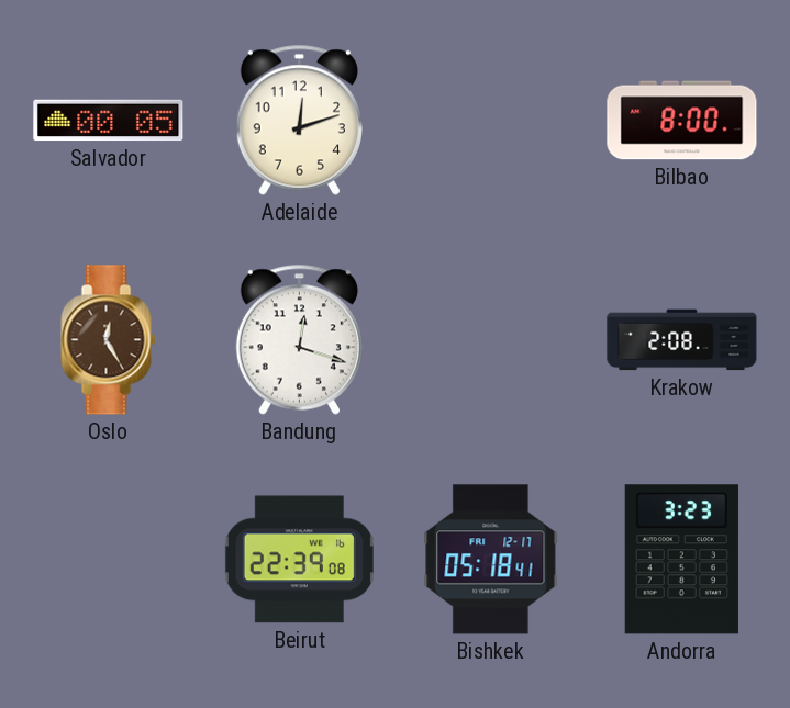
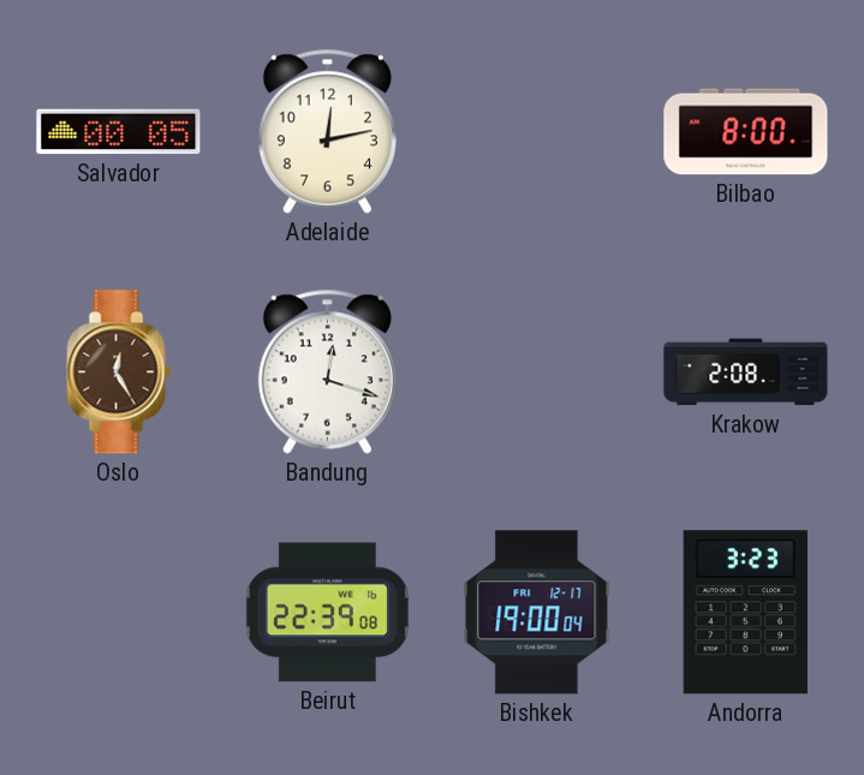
Adelaide: 12:12 -> 12:13 (327, 131)
Bishkek: 05:18 -> 19:00 (537, 613)
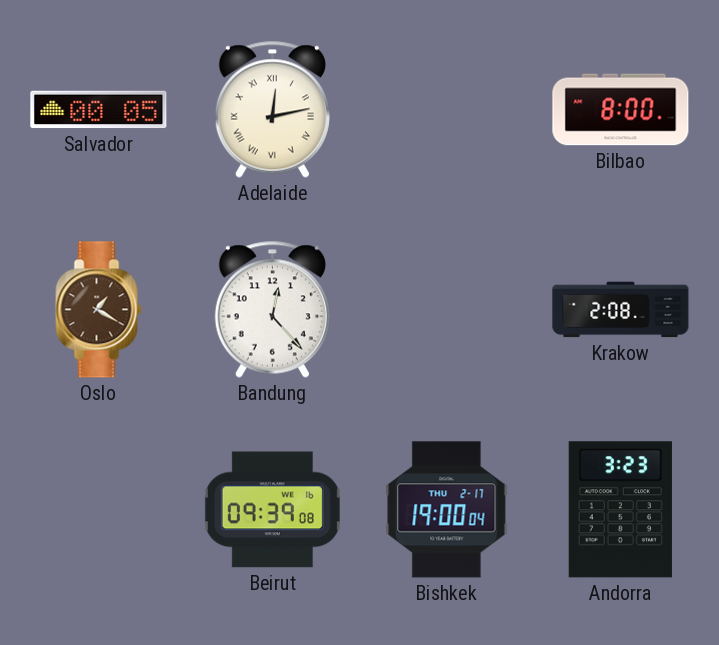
Adelaide numerals: Arabic -> Roman (272, 109)
Oslo: 12:25 -> 1:20 (99, 310)
Bandung: 12:18 -> 12:23 (272, 309)
Beirut: 22:39 -> 09:39 (272, 510)
Bishkek date: FRI 12-17 -> THU 2-17 (447, 510)
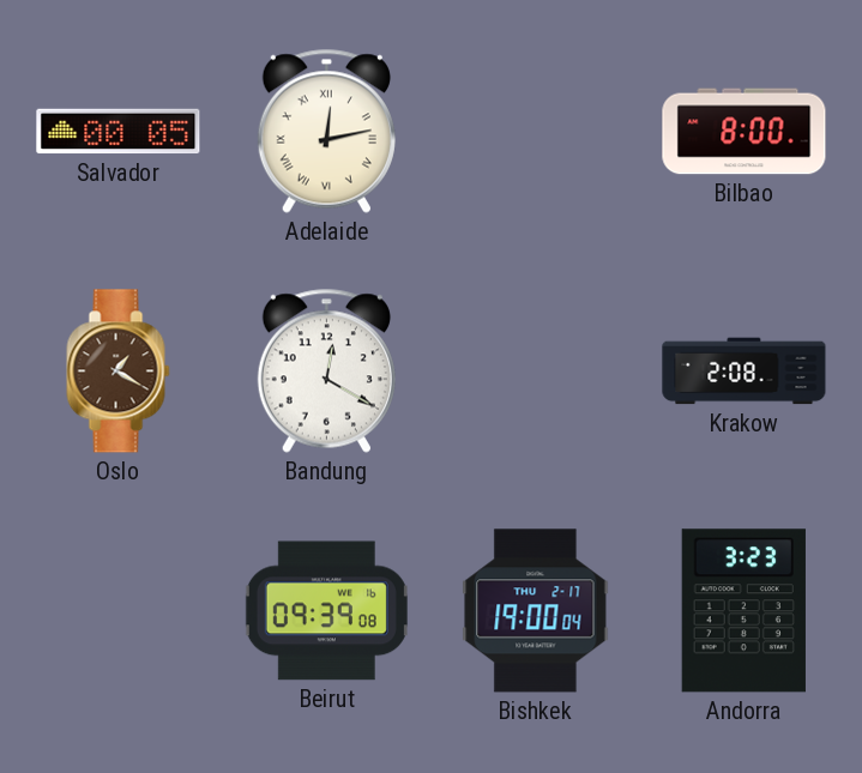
Bandung: 12:23 -> 12:20 (326, 370)
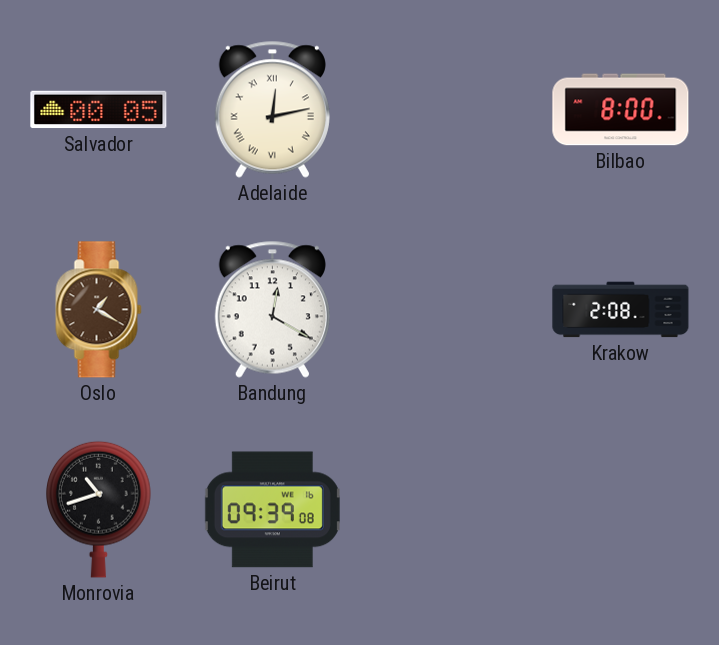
Monrovia: none -> 10:42 (99, 509)
Bishkek: 19:00 -> none (536, 611)
Andorra: 3:23 -> none (743, 611)
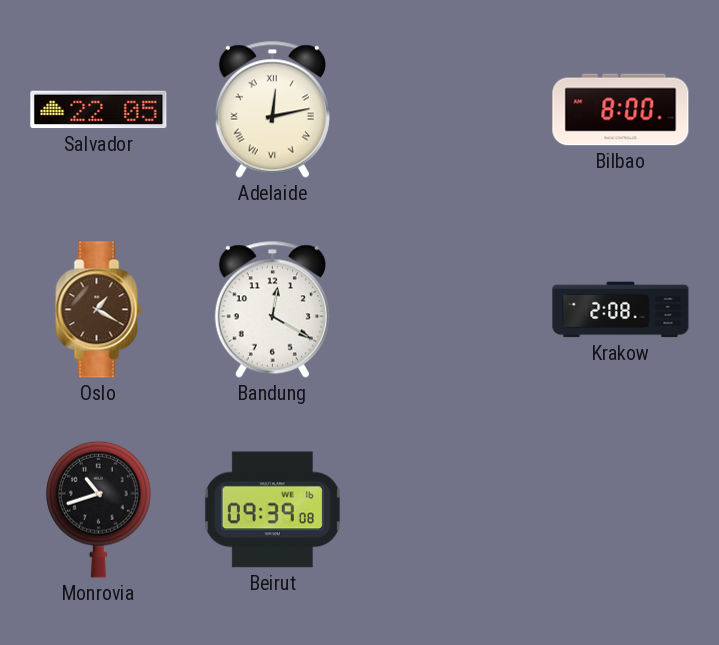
Salvador: 00:05 -> 22:05 (99, 110)
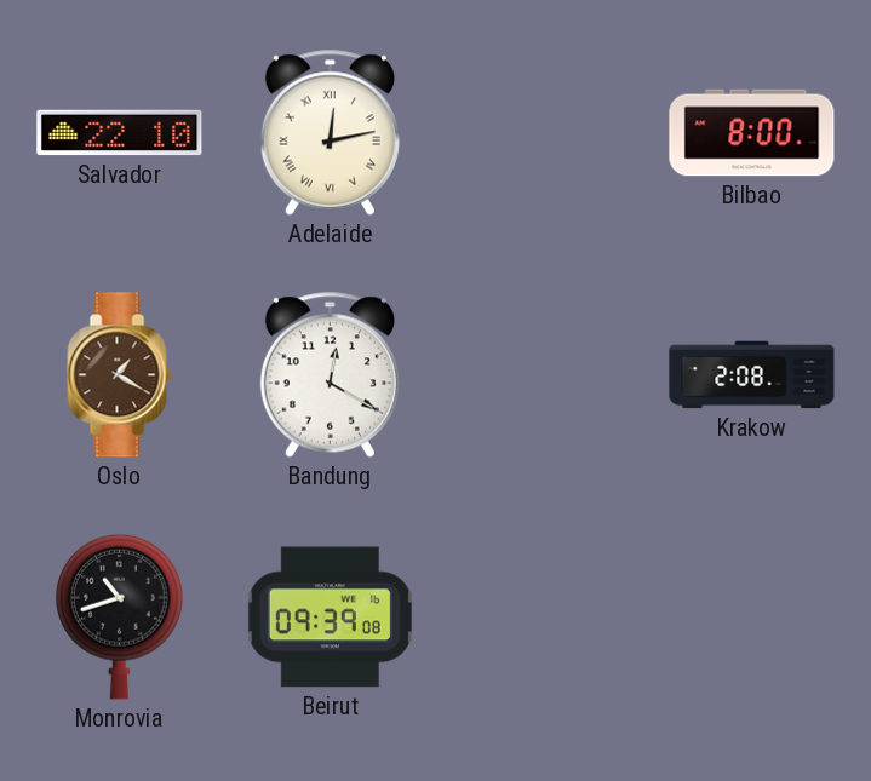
Salvador: 22:05 -> 22:10 (120, 133)
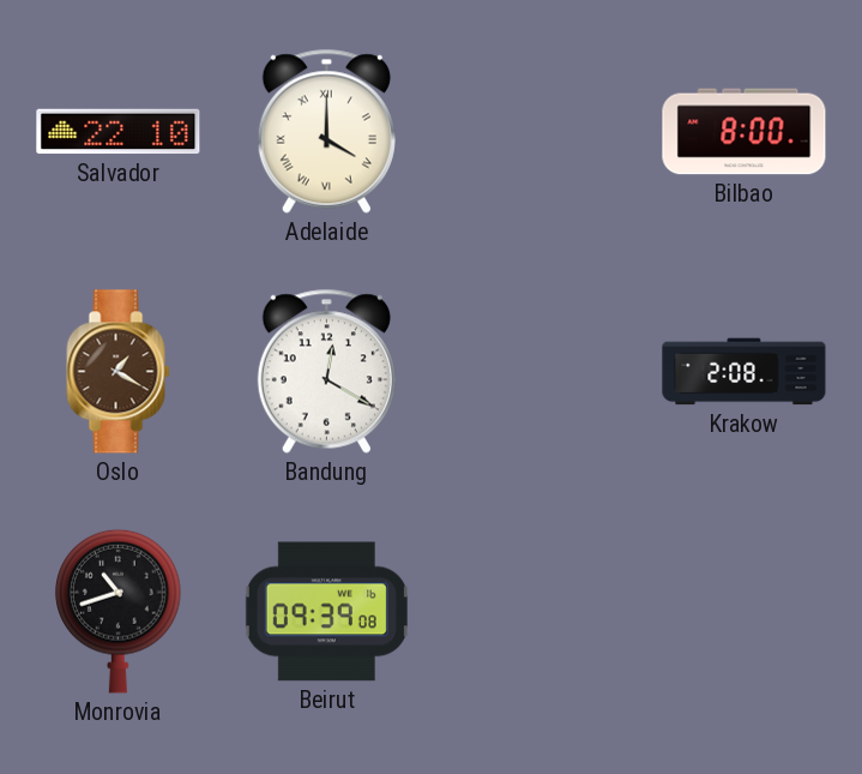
Adelaide: 12:13 -> 4:00 (326, 131)
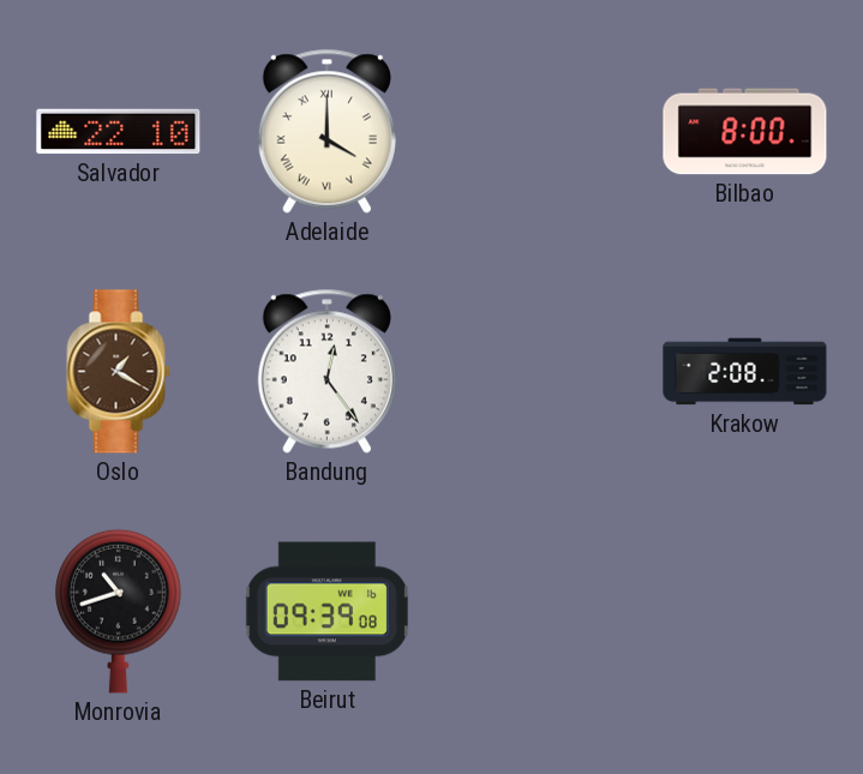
Bandung: 12:20 -> 12:24 (326, 371)
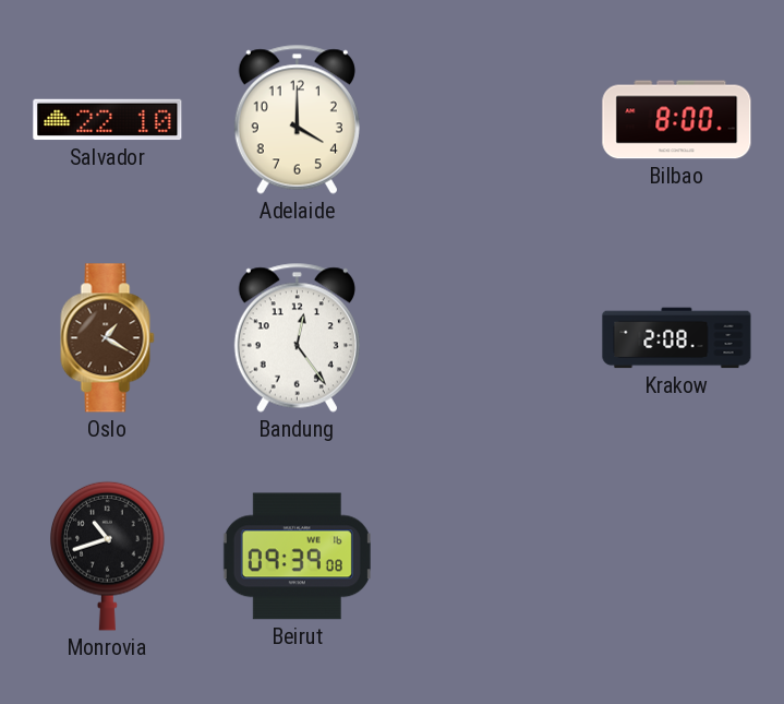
Adelaide numerals: Roman -> Arabic (297, 119)
